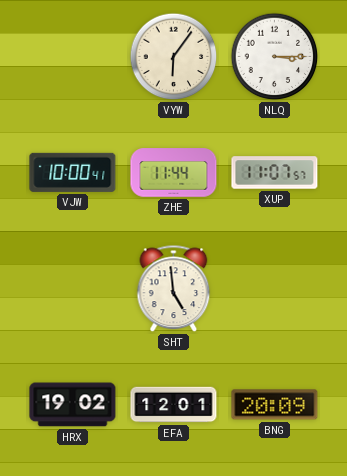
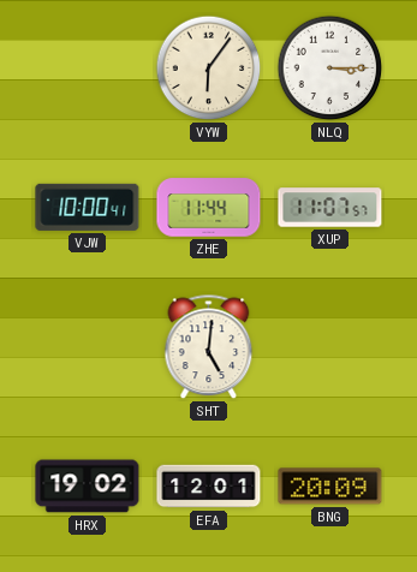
SHT: 4:59 -> 5:01 (209, 347)
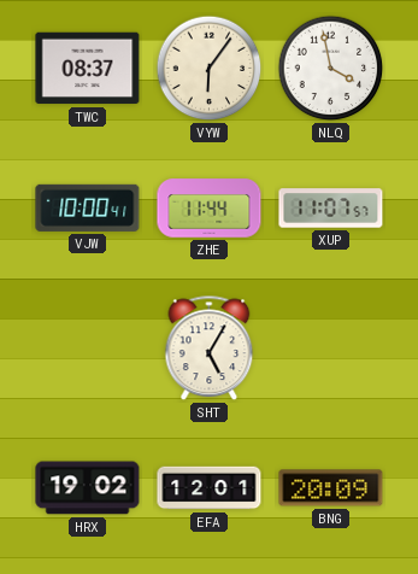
TWC: none -> 08:37 (88, 69)
NLQ: 3:15 -> 3:58 (331, 69)
SHT: 5:01 -> 5:05 (210, 348)
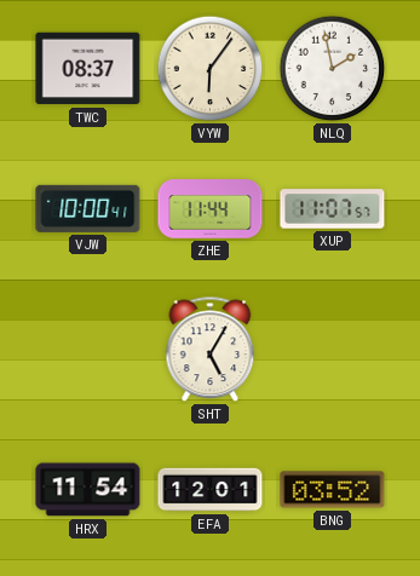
NLQ: 3:58 -> 1:58 (333, 69)
HRX: 19:02 -> 11:54 (88, 490)
BNG: 20:09 -> 03:52 (333, 490)
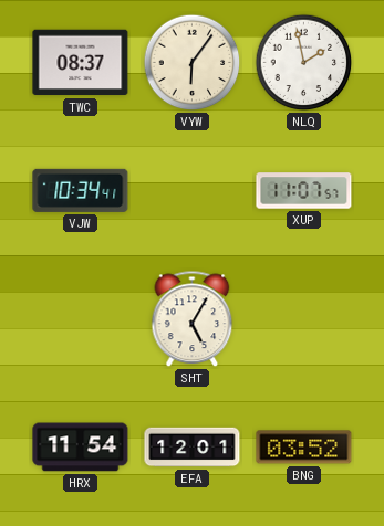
VJW: 10:00 -> 10:34 (81, 190)
ZHE: 11:44 -> none (211, 209)
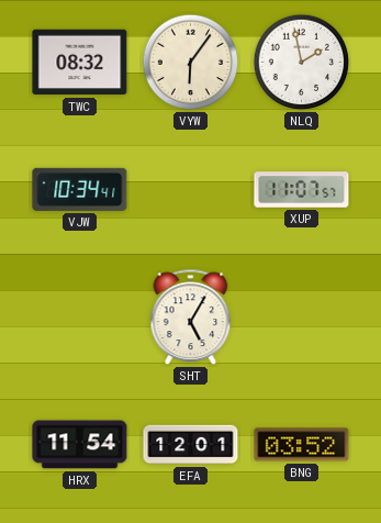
TWC: 08:37 -> 08:32 (80, 63)
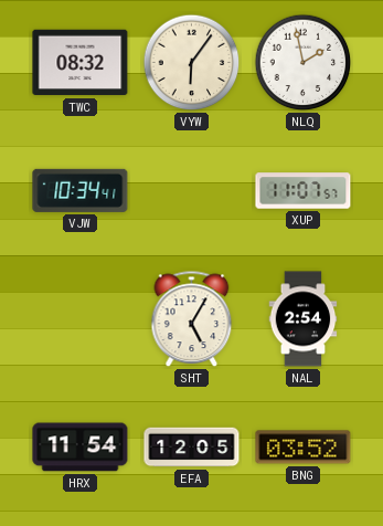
NAL: none -> 2:54 (304, 319)
EFA: 12:01 -> 12:05 (192, 448)
